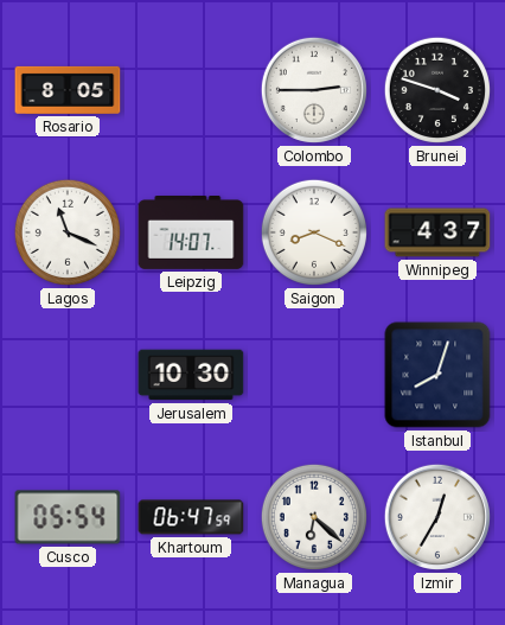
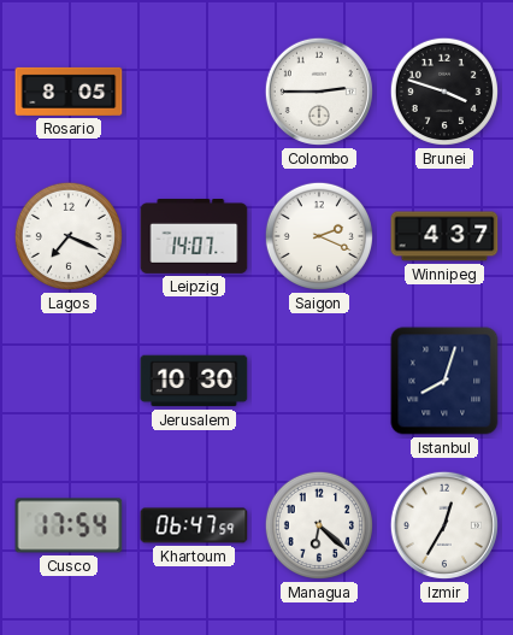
Lagos: 11:19 -> 7:19 (69, 236)
Saigon: 8:19 -> 2:19 (319, 236)
Cusco: 05:54 -> 17:54 (69, 525)
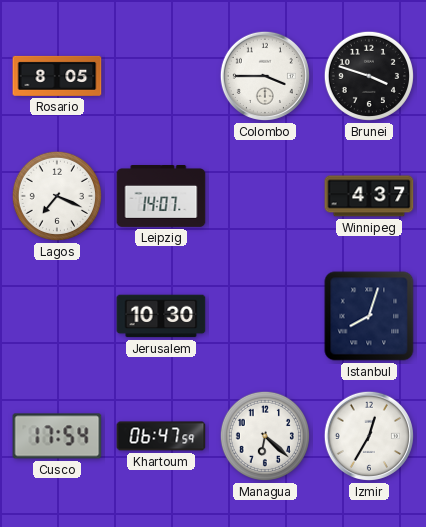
Colombo: 2:45 -> 3:45 (265, 76)
Saigon: 2:19 -> none (319, 236)
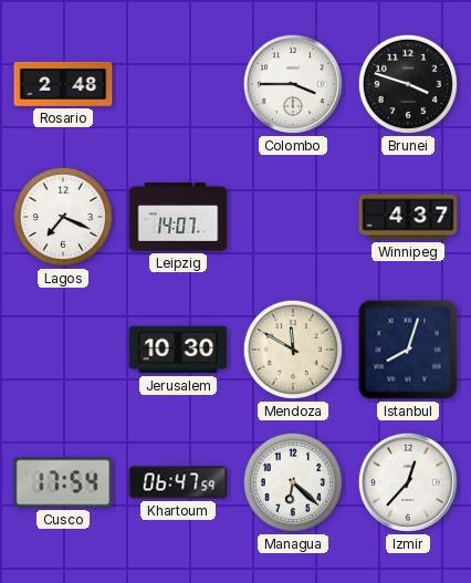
Rosario: 8:05 -> 2:48 (63, 84)
Mendoza: none -> 11:50 (293, 350)
Izmir: 12:35 -> 12:37 (408, 482)
